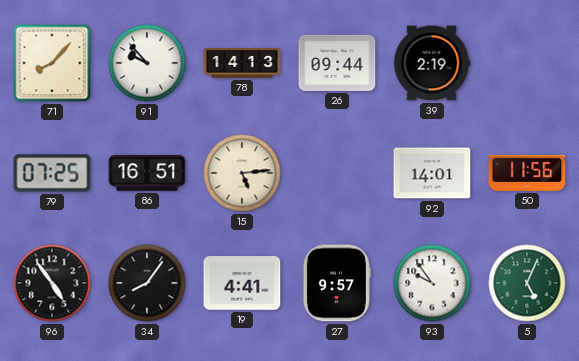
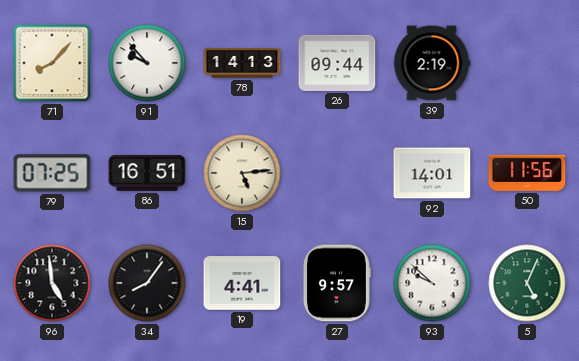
96: 4:54 -> 4:59 (52, 283)
93: 9:54 -> 9:52 (432, 283)
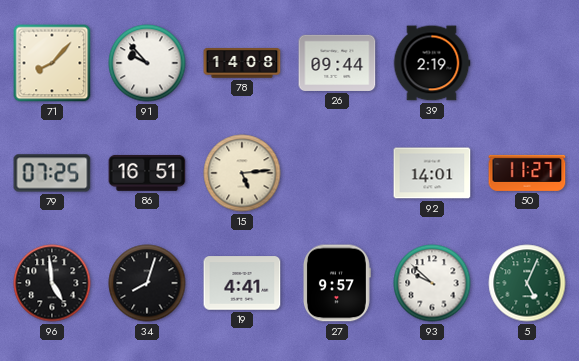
78: 14:13 -> 14:08 (242, 63)
50: 11:56 -> 11:27 (527, 173)
34: 8:06 -> 8:03 (147, 283)
